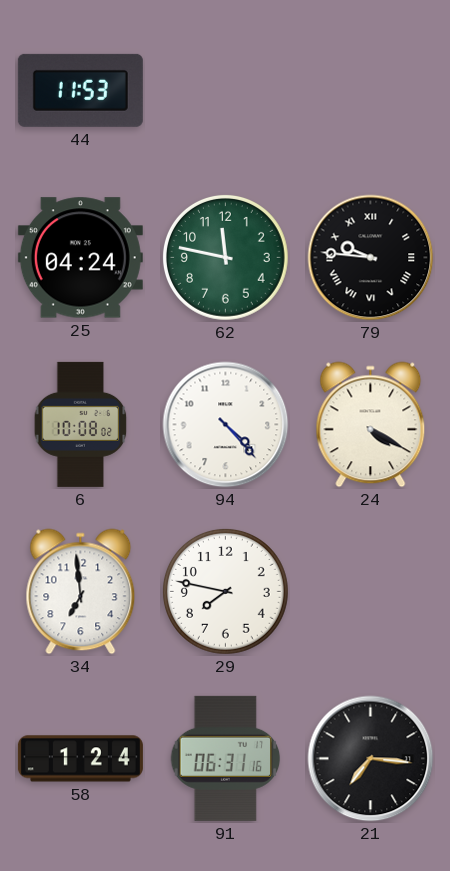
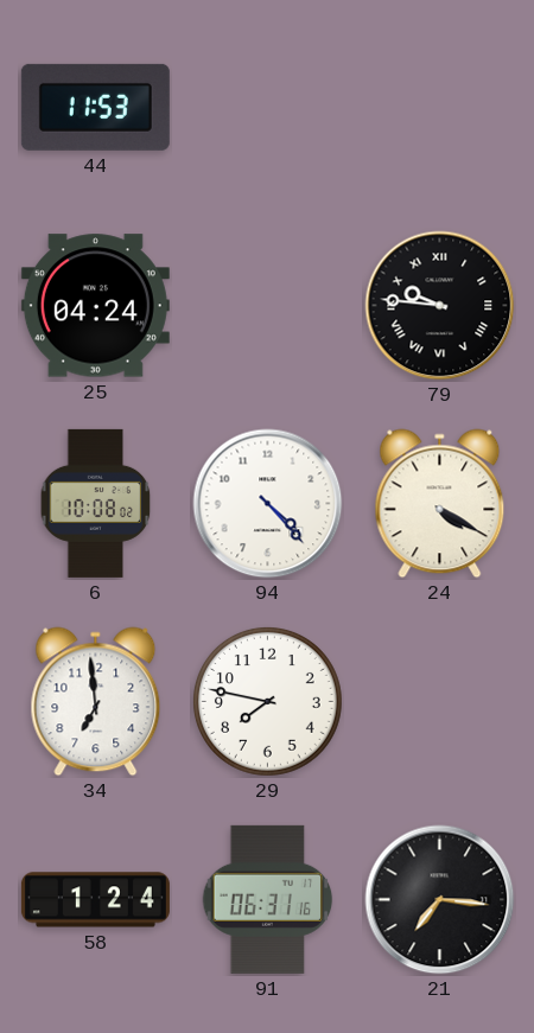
62: 11:47 -> none (225, 257)
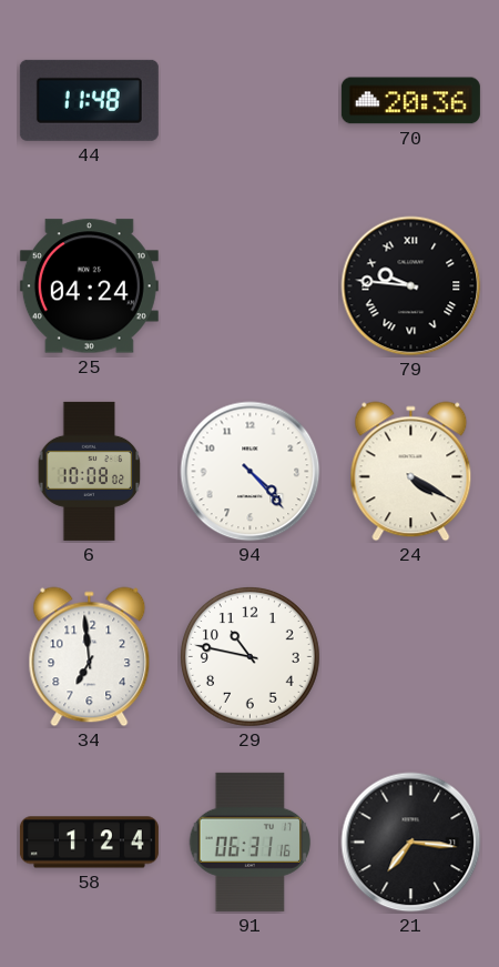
44: 11:53 -> 11:48 (89, 100)
70: none -> 20:36 (410, 101)
29: 7:47 -> 10:47 (249, 656)
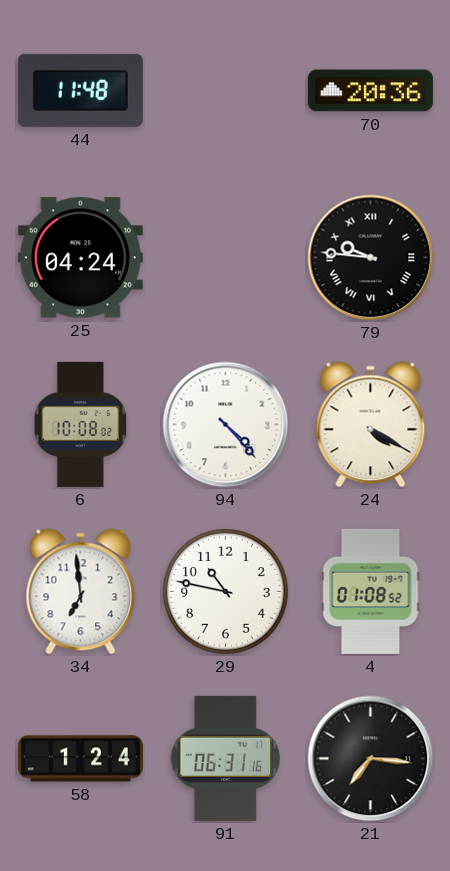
4: none -> 01:08 (371, 591)
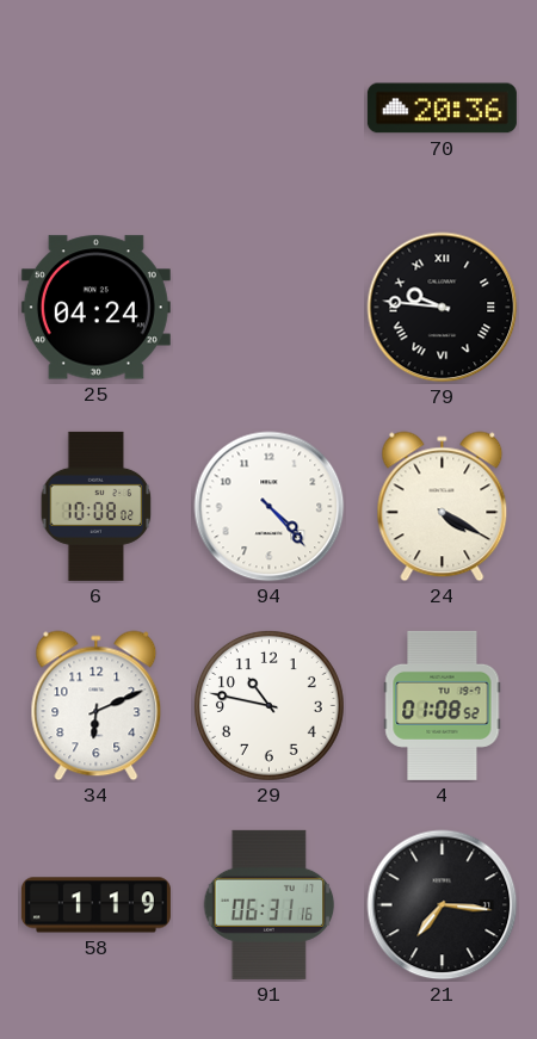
44: 11:48 -> none (80, 90)
34: 6:59 -> 6:11 (97, 706)
58: 1:24 -> 1:19 (95, 905)
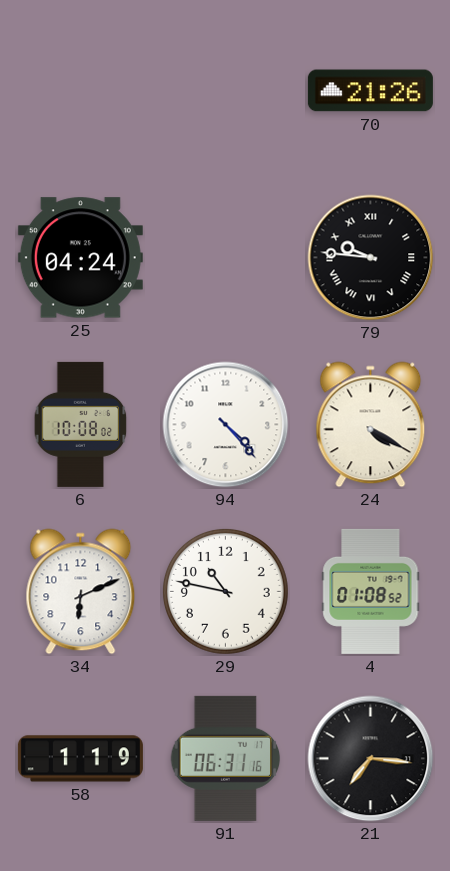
70: 20:36 -> 21:26 (370, 91)
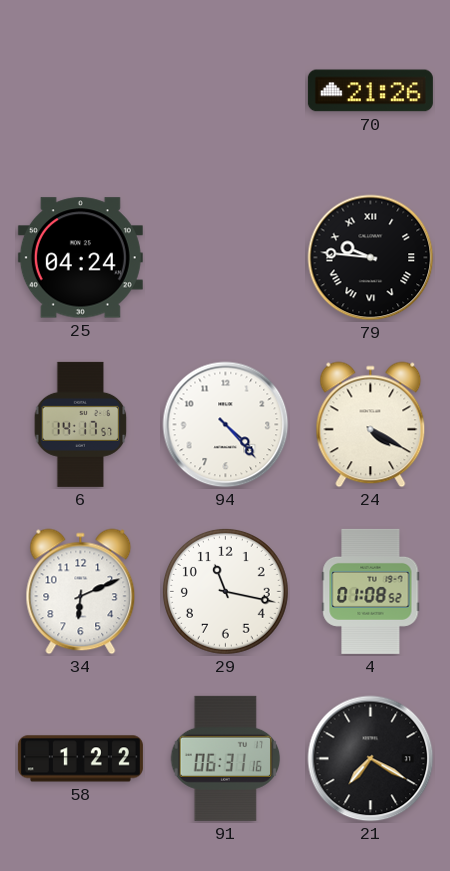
6: 10:08 -> 14:17 (81, 424)
29: 10:47 -> 11:17 (225, 591)
58: 1:19 -> 1:22 (80, 759)
21: 7:16 -> 7:20 (371, 759)
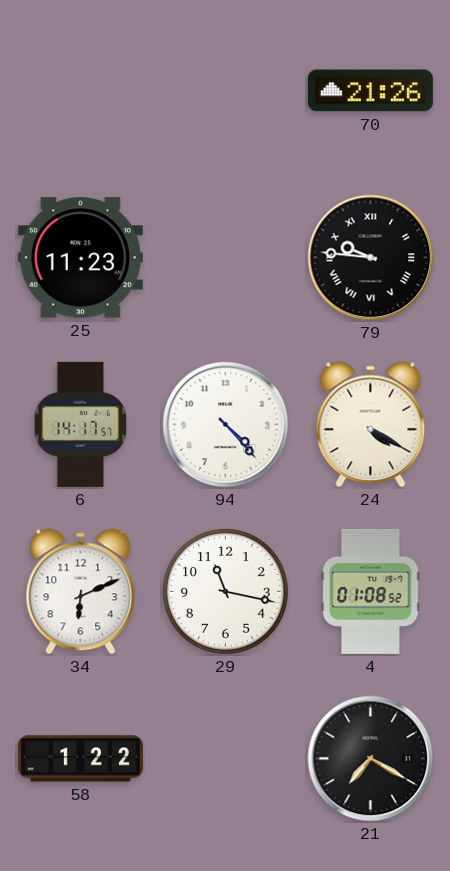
25: 04:24 -> 11:23 (80, 258)
91: 06:31 -> none (226, 758)
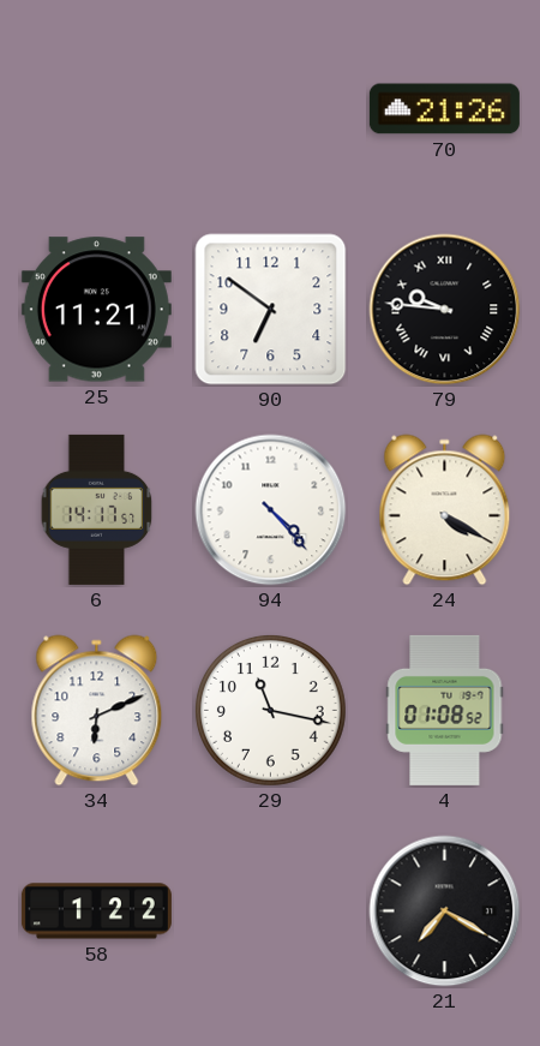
25: 11:23 -> 11:21 (96, 310)
90: none -> 6:51 (271, 310)
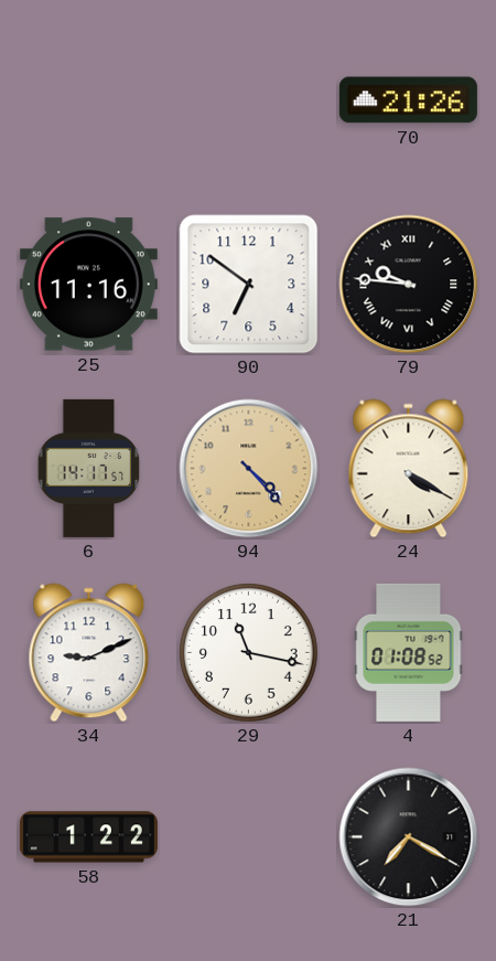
25: 11:21 -> 11:16 (88, 285)
94 dial: white -> champagne (249, 469)
34: 6:11 -> 9:11 (89, 653)
